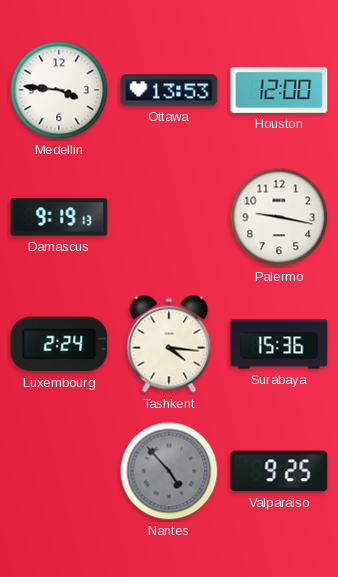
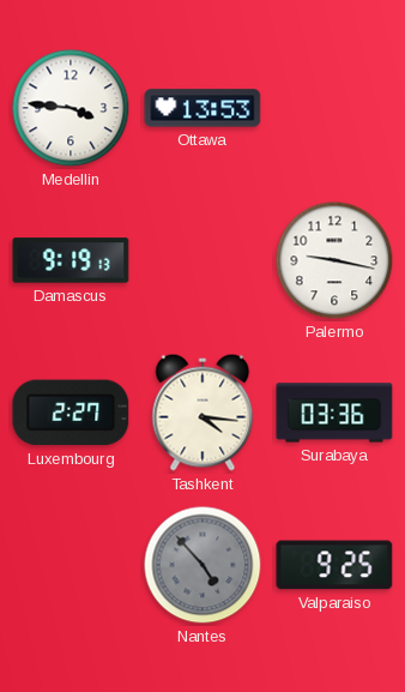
Houston: 12:00 -> none (279, 90)
Luxembourg: 2:24 -> 2:27 (71, 413)
Surabaya: 15:36 -> 03:36 (334, 413)
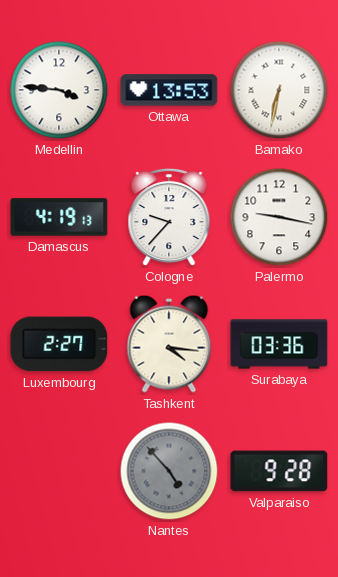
Bamako: none -> 6:32 (279, 90)
Damascus: 9:19 -> 4:19 (59, 217)
Cologne: none -> 9:37 (169, 217)
Valparaiso: 9:25 -> 9:28 (279, 471)
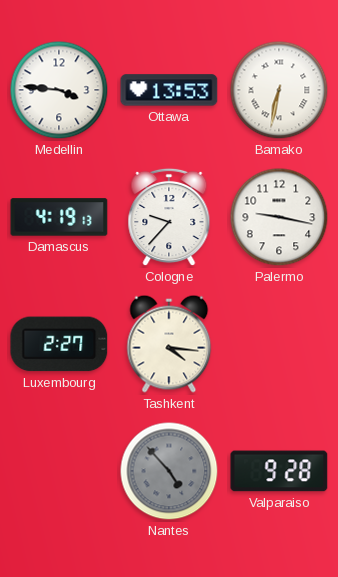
Surabaya: 03:36 -> none (279, 344)
